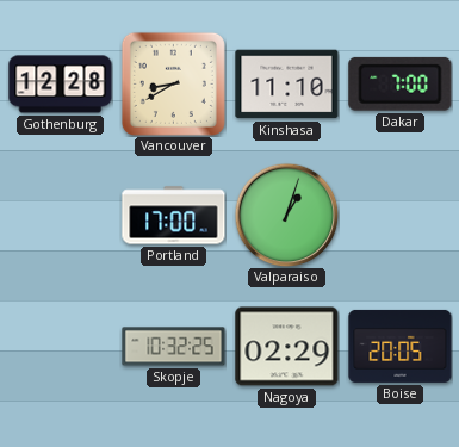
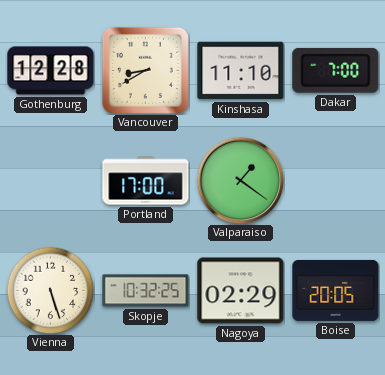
Valparaiso: 1:03 -> 1:21 (240, 180)
Vienna: none -> 5:27 (50, 290)
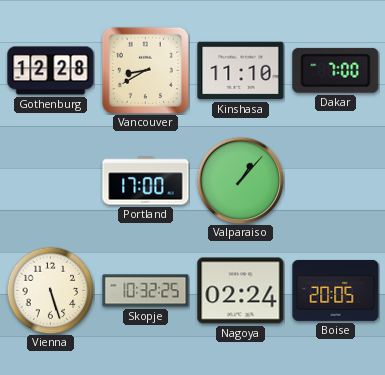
Valparaiso: 1:21 -> 1:07 (240, 180)
Nagoya: 02:29 -> 02:24 (241, 291)
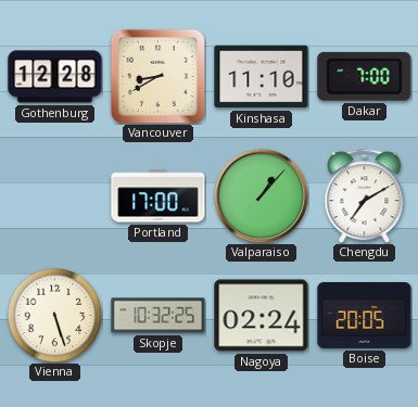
Chengdu: none -> 7:10 (365, 195)
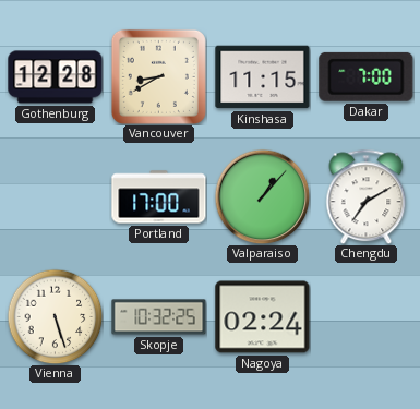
Kinshasa: 11:10 -> 11:15 (263, 77)
Boise: 20:05 -> none (365, 315)
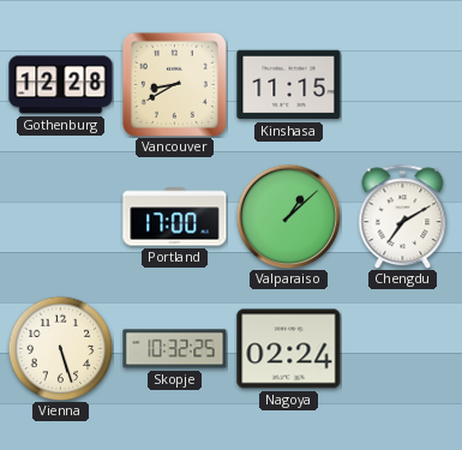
Dakar: 7:00 -> none (367, 76)
Valparaiso: 1:07 -> 1:08 (288, 216)
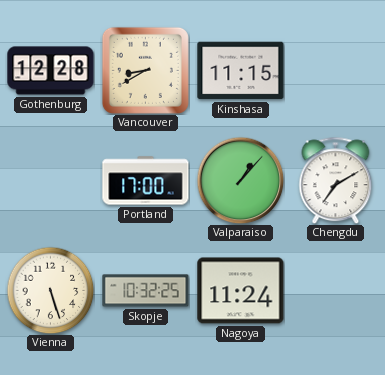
Valparaiso: 1:08 -> 1:07 (240, 180)
Nagoya: 02:24 -> 11:24 (241, 291)
